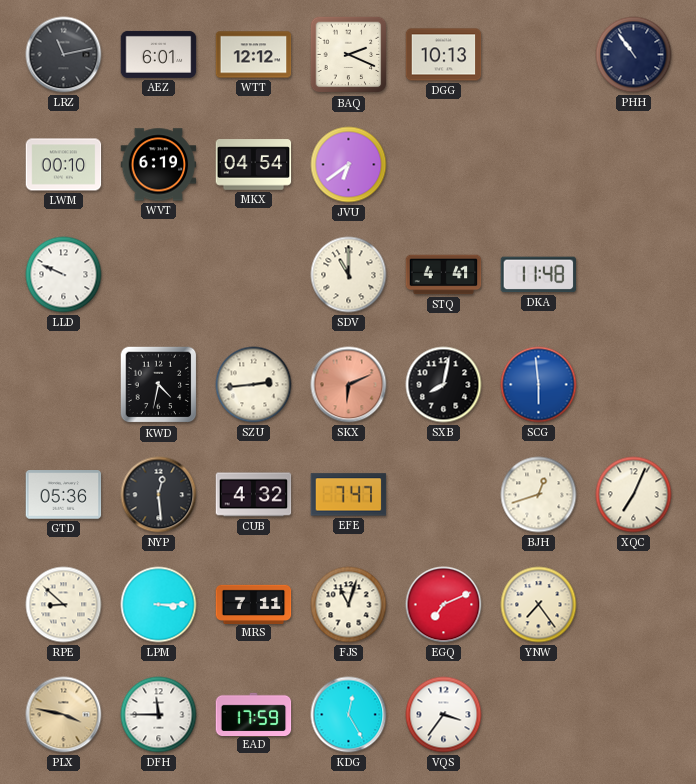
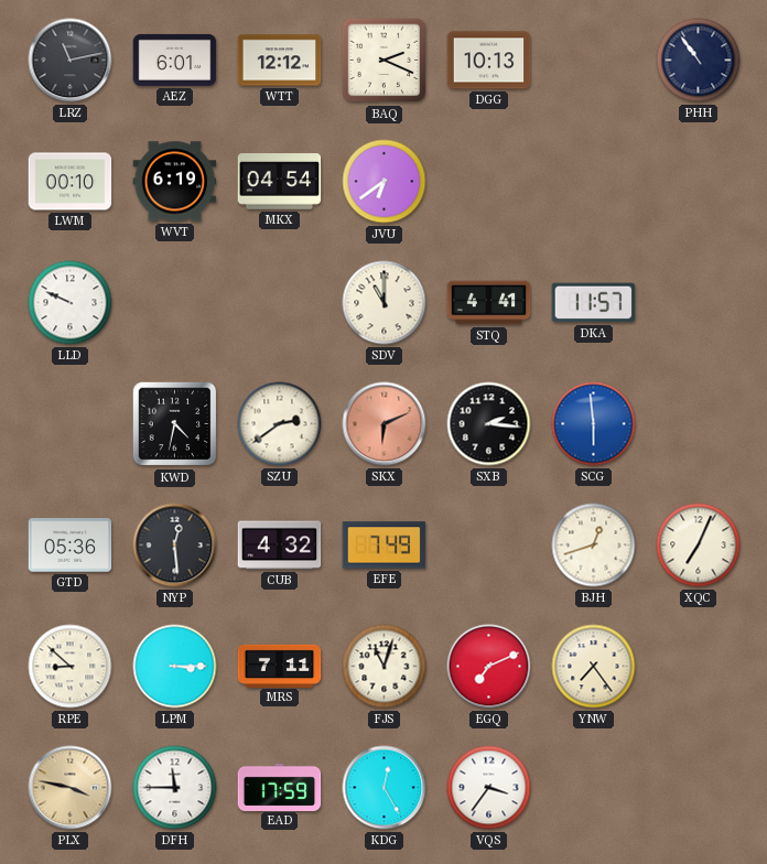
DKA: 11:48 -> 11:57 (594, 303)
SZU: 2:44 -> 2:39 (280, 424)
SXB: 8:02 -> 2:16 (489, 424)
EFE: 7:47 -> 7:49 (385, 546)
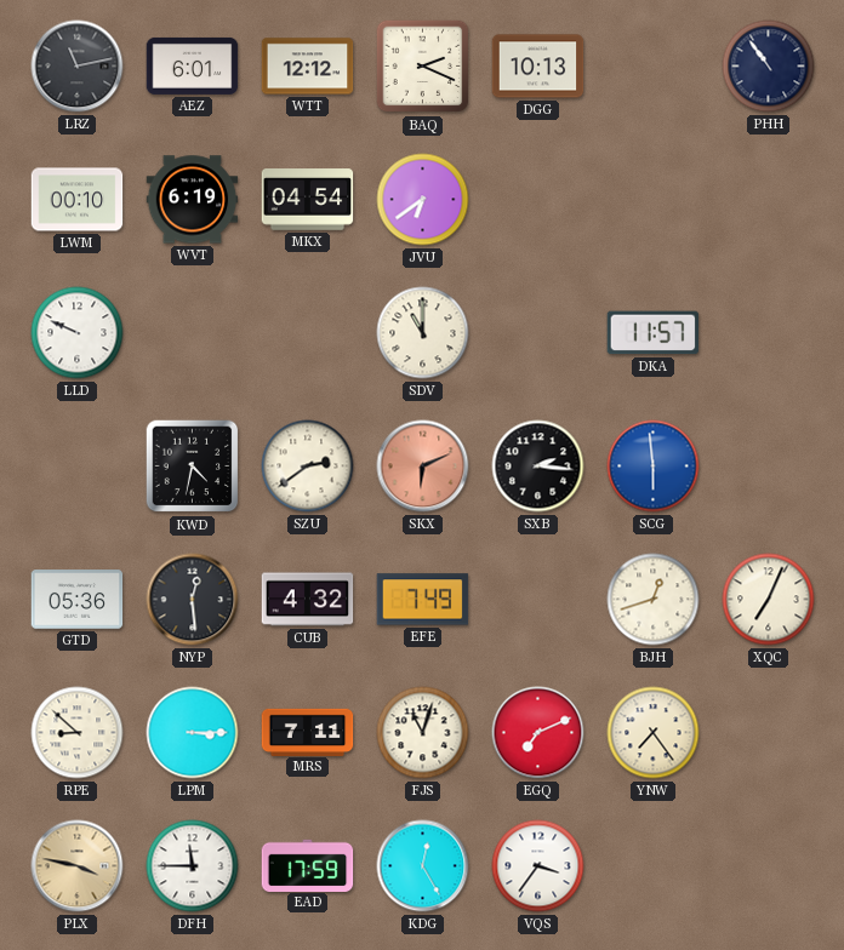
STQ: 4:41 -> none (489, 303)
